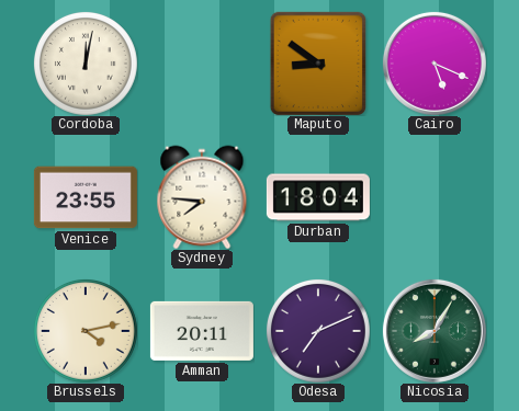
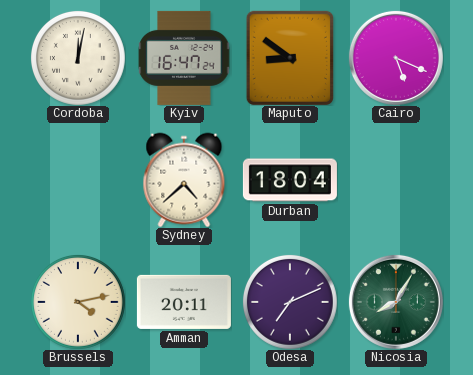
Kyiv: none -> 16:47 (184, 58)
Venice: 23:55 -> none (86, 197)
Sydney: 7:46 -> 4:38 (184, 180)
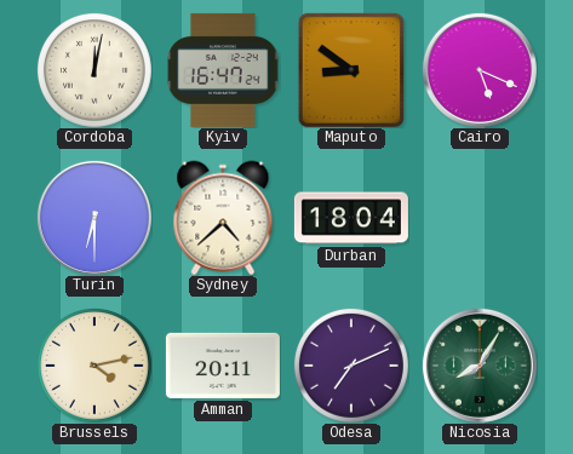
Turin: none -> 6:30 (94, 218)
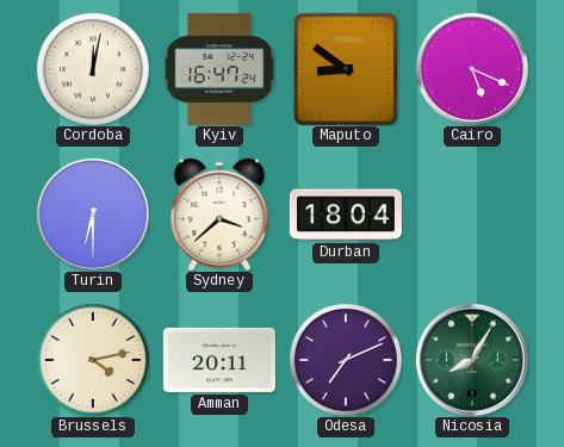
Sydney: 4:38 -> 3:38 (219, 215)
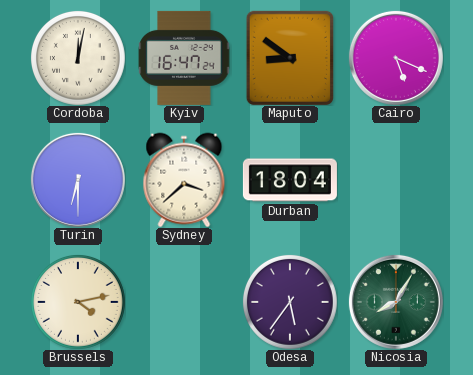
Amman: 20:11 -> none (219, 360)
Odesa: 7:11 -> 5:36 (290, 302)
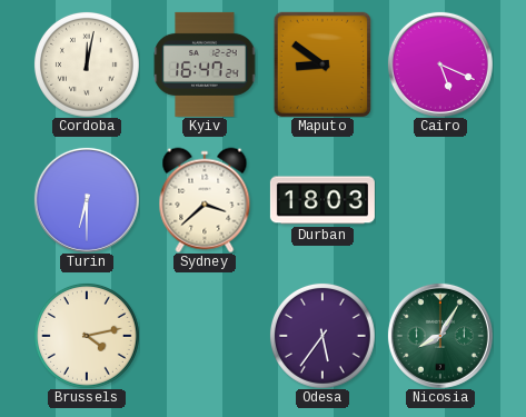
Durban: 18:04 -> 18:03 (322, 200)
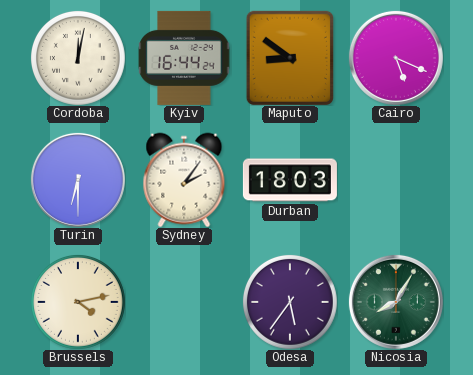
Kyiv: 16:47 -> 16:44 (184, 58)
Sydney: 3:38 -> 2:06 (184, 180)
